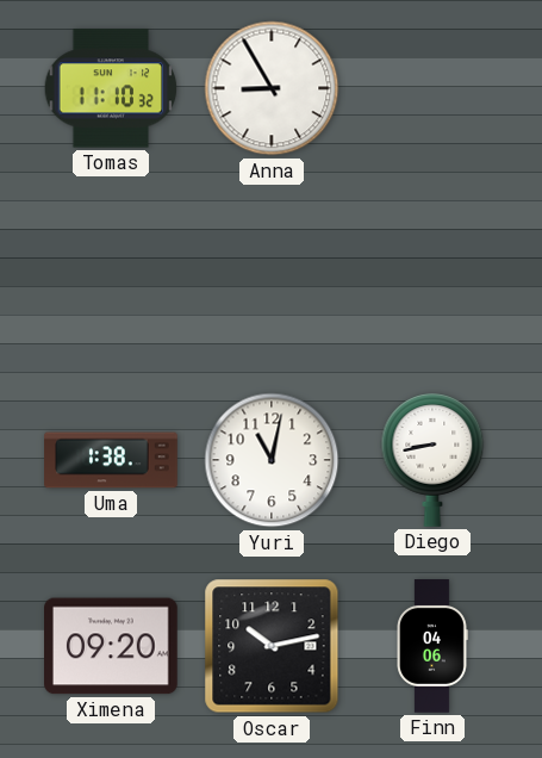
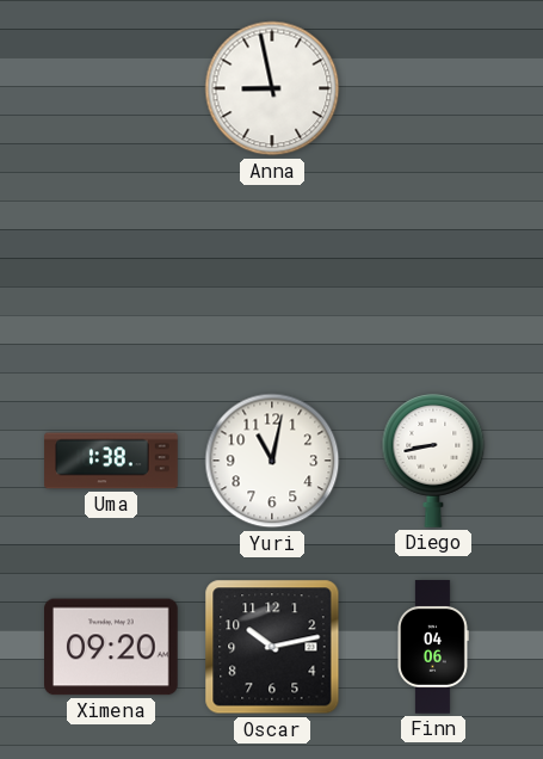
Tomas: 11:10 -> none (111, 88)
Anna: 8:55 -> 8:58 (272, 88)
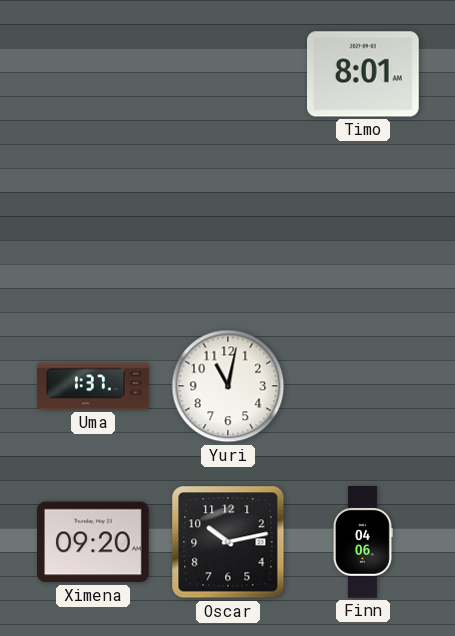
Anna: 8:58 -> none (272, 88)
Timo: none -> 8:01 (364, 74)
Uma: 1:38 -> 1:37 (93, 386)
Diego: 8:43 -> none (433, 461)
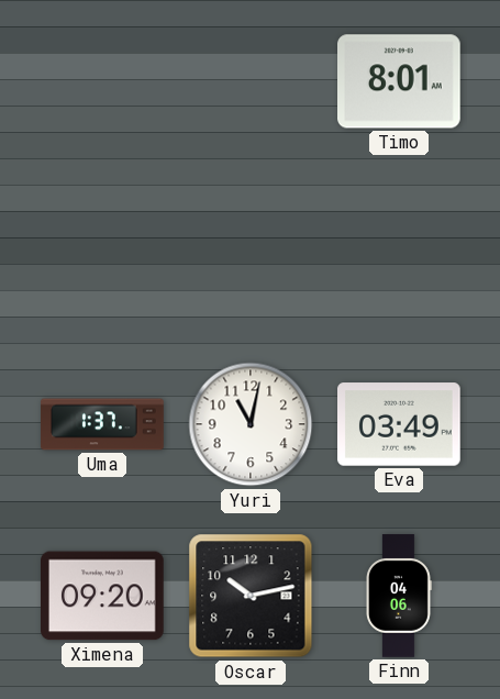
Eva: none -> 03:49 (400, 424)
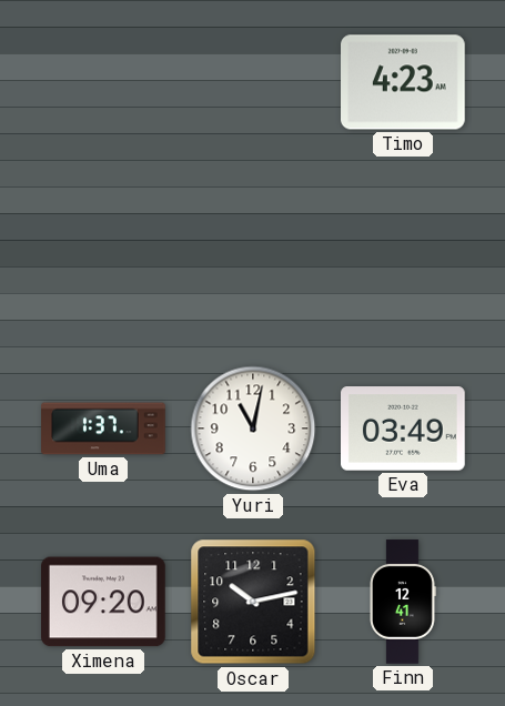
Timo: 8:01 -> 4:23 (404, 82)
Finn: 04:06 -> 12:41 (403, 602)
